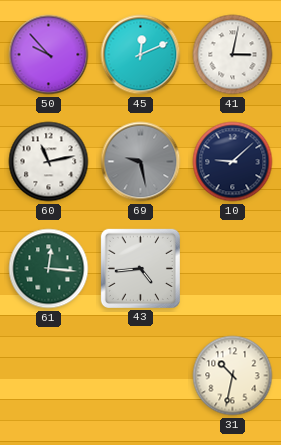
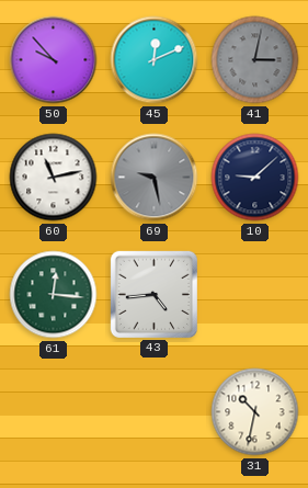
41 dial: white -> grey (255, 60)
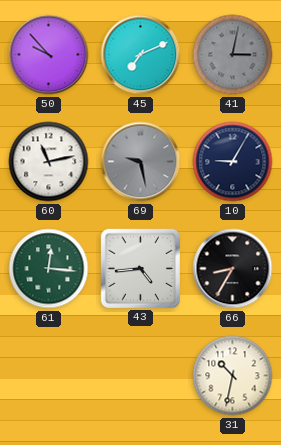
45: 12:11 -> 7:11 (141, 55)
10: 9:08 -> 9:05 (233, 162)
66: none -> 8:35 (233, 269)
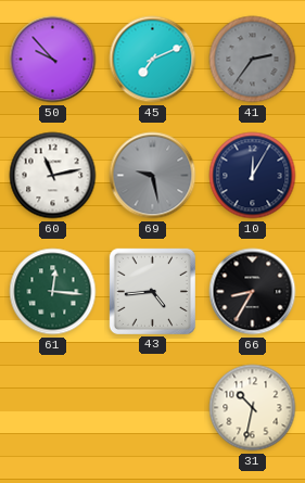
41: 3:02 -> 2:36 (253, 60)
10: 9:05 -> 12:05 (253, 176)
